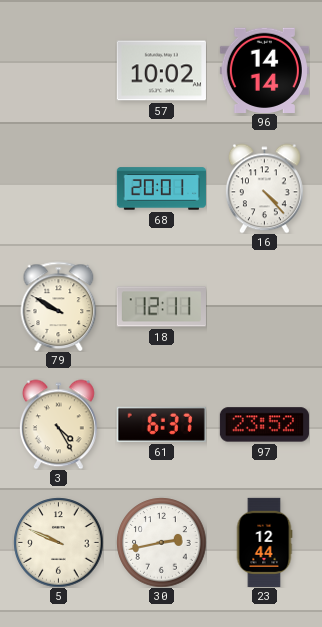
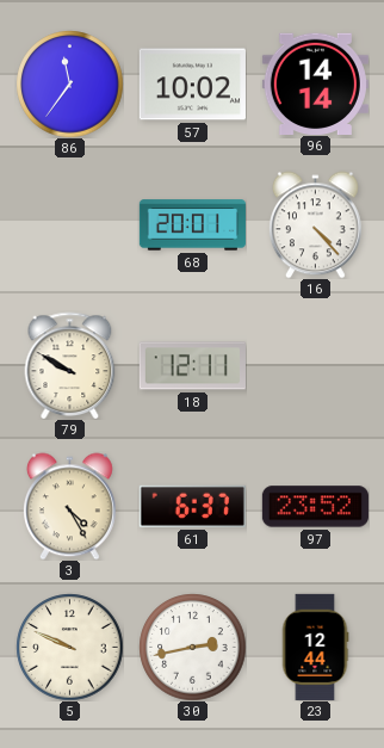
86: none -> 11:36 (69, 84)
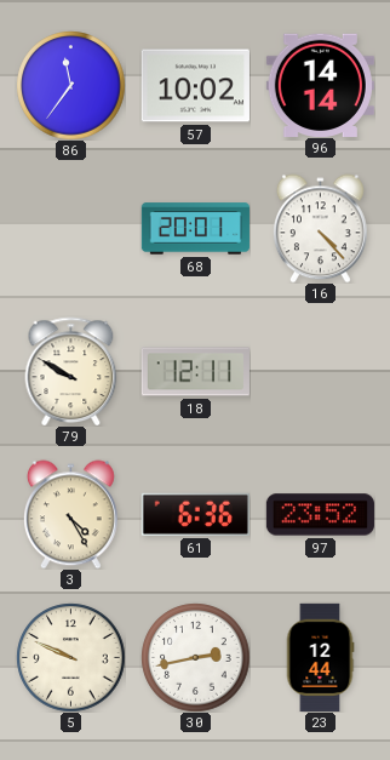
61: 6:37 -> 6:36 (195, 514)
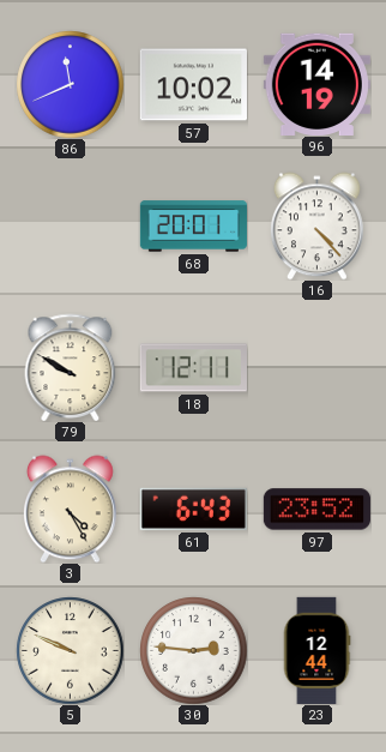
86: 11:36 -> 11:41 (70, 84)
96: 14:14 -> 14:19 (316, 84)
61: 6:36 -> 6:43 (193, 509)
30: 2:43 -> 2:46 (193, 650)
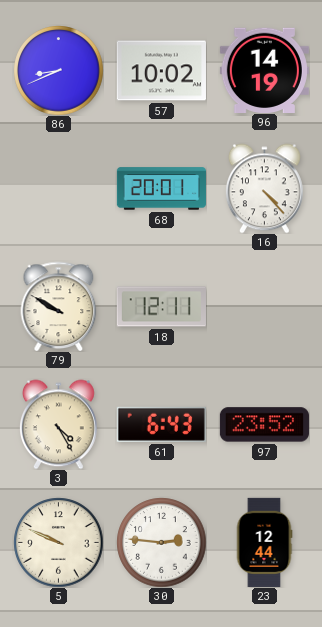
86: 11:41 -> 8:41 (58, 70)
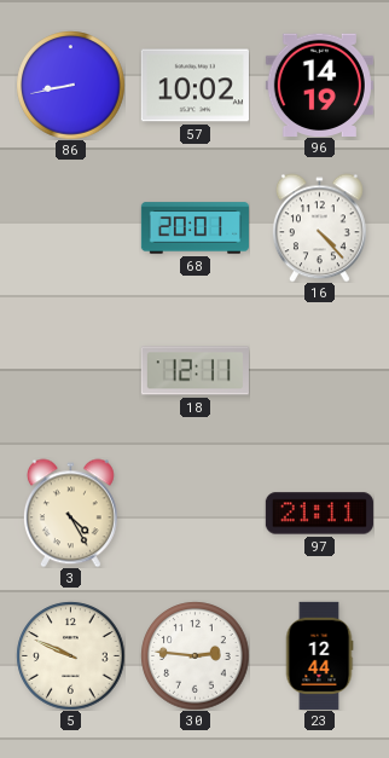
86: 8:41 -> 8:43 (70, 85)
79: 9:50 -> none (59, 306)
61: 6:43 -> none (161, 424)
97: 23:52 -> 21:11 (319, 514)
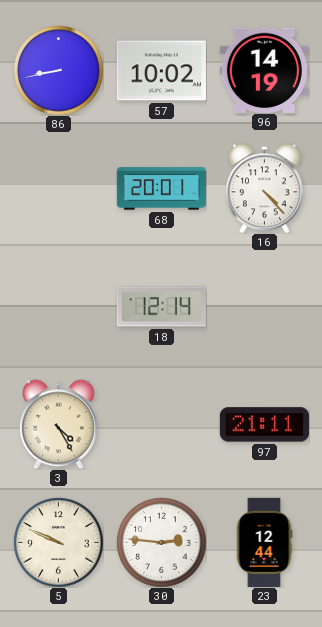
18: 12:11 -> 12:14 (161, 307)
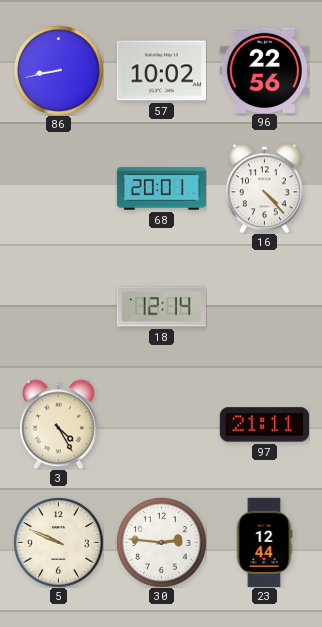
96: 14:19 -> 22:56 (264, 70)
